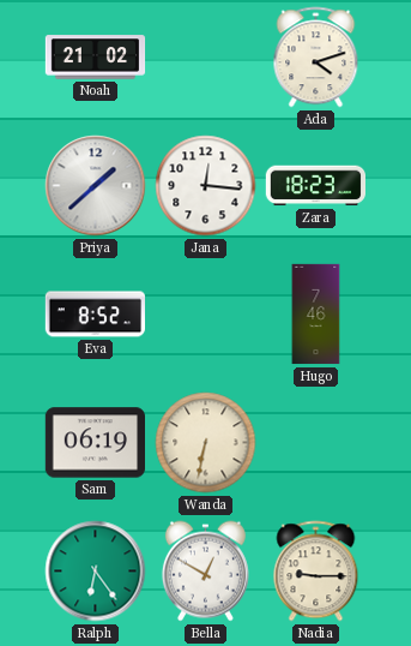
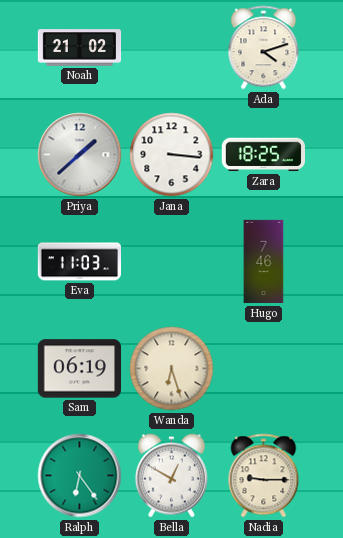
Jana: 12:16 -> 3:16 (172, 155)
Zara: 18:23 -> 18:25 (263, 155)
Eva: 8:52 -> 11:03 (79, 262)
Wanda: 6:32 -> 6:27 (172, 369)
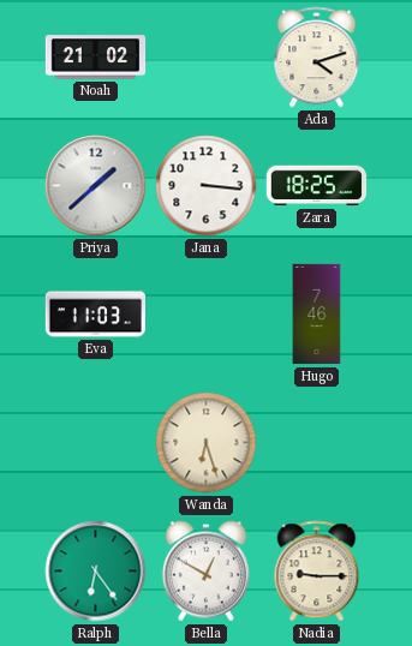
Sam: 06:19 -> none (79, 369)
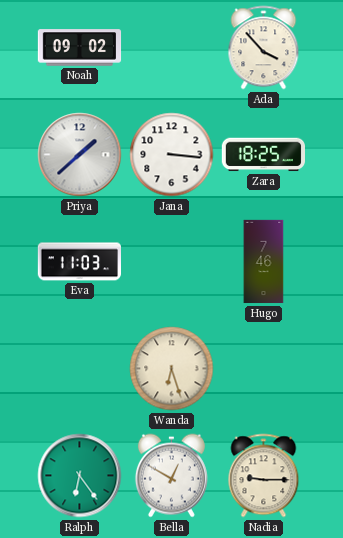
Noah: 21:02 -> 09:02 (80, 48)
Ada: 4:12 -> 3:53 (264, 48)
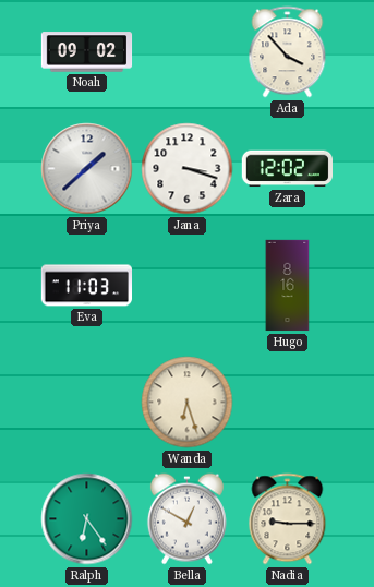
Jana: 3:16 -> 3:18 (188, 169)
Zara: 18:25 -> 12:02 (287, 169)
Hugo: 7:46 -> 8:16 (288, 286)
